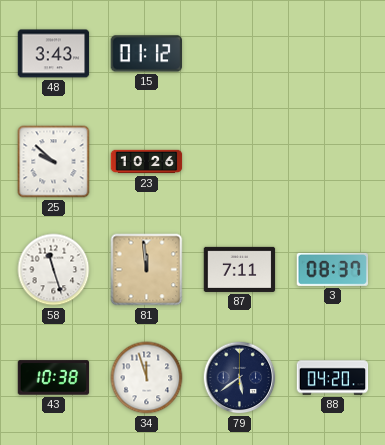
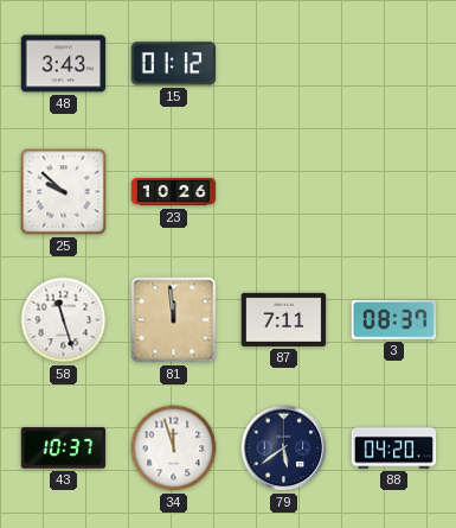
43: 10:38 -> 10:37 (64, 449)
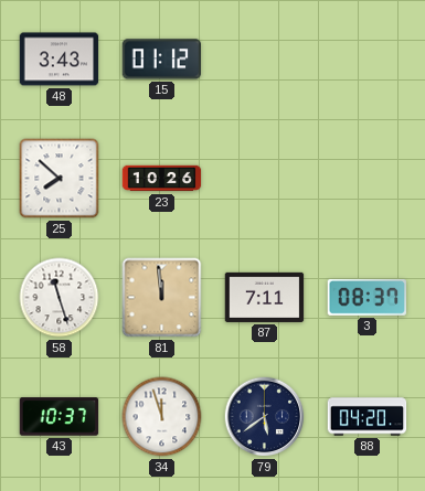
25: 9:52 -> 7:52 (60, 179)
